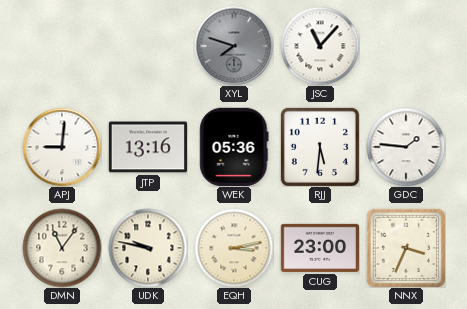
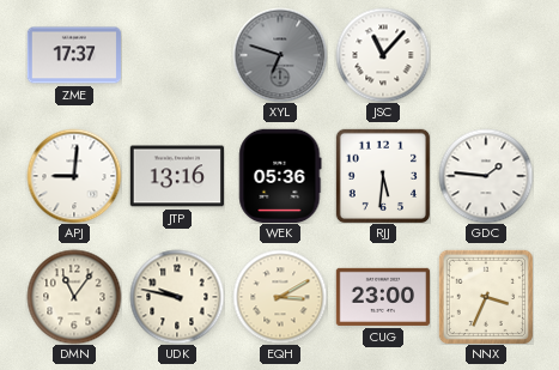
ZME: none -> 17:37 (73, 55)
XYL: 7:48 -> 6:48 (280, 55)
EQH: 3:13 -> 3:10 (280, 297)
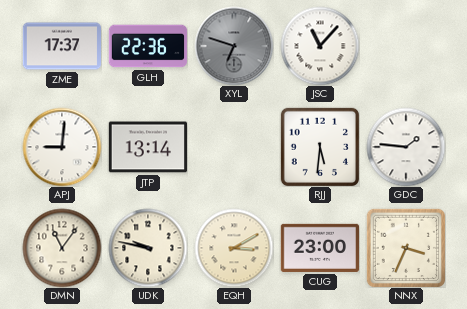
GLH: none -> 22:36 (148, 46)
JTP: 13:16 -> 13:14 (147, 147)
WEK: 05:36 -> none (280, 175)
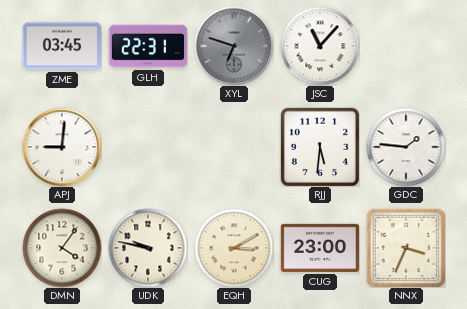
ZME: 17:37 -> 03:45 (61, 46)
GLH: 22:36 -> 22:31 (148, 46)
JTP: 13:14 -> none (147, 147)
DMN: 11:06 -> 4:06 (62, 248)
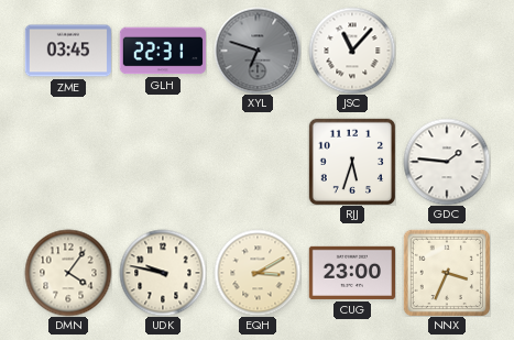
APJ: 9:01 -> none (62, 147)
RJJ: 5:31 -> 5:33 (351, 161)
